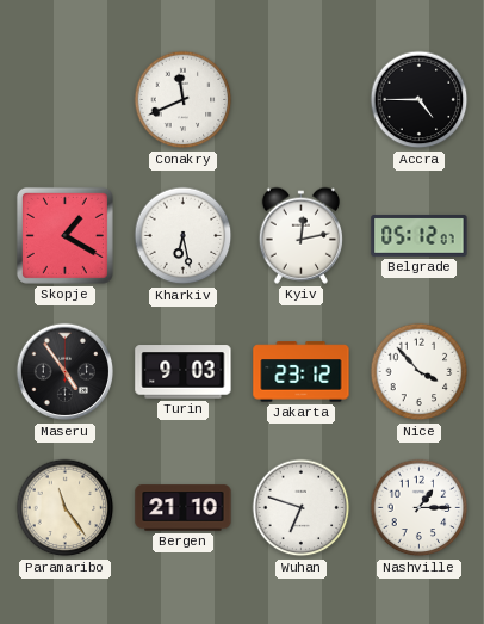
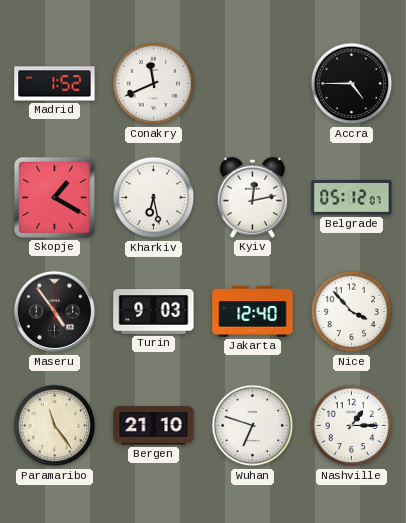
Madrid: none -> 1:52 (55, 84)
Jakarta: 23:12 -> 12:40 (253, 312)
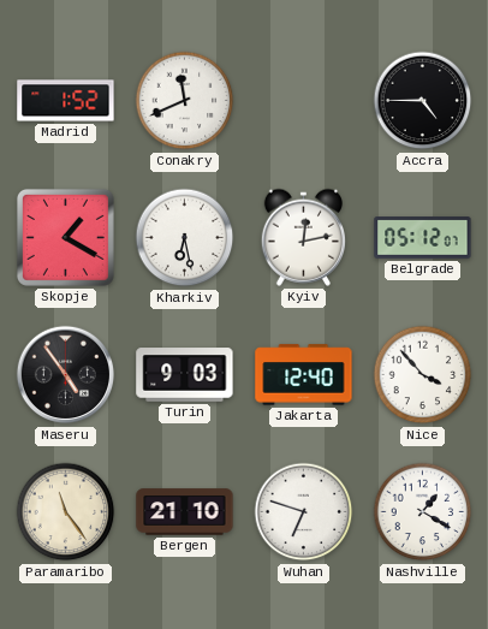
Nashville: 1:15 -> 1:20 (423, 512)
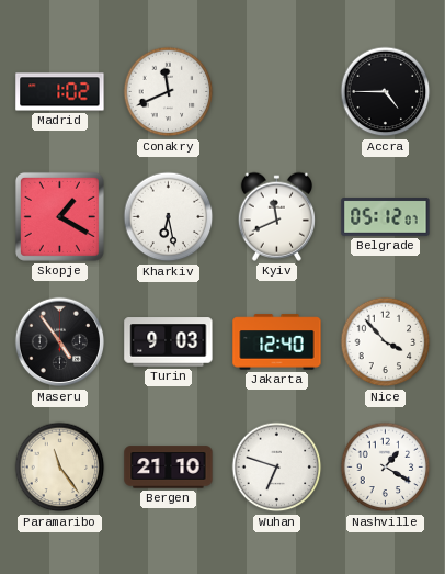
Madrid: 1:52 -> 1:02 (60, 92)
Kyiv: 12:13 -> 11:41 (276, 216)
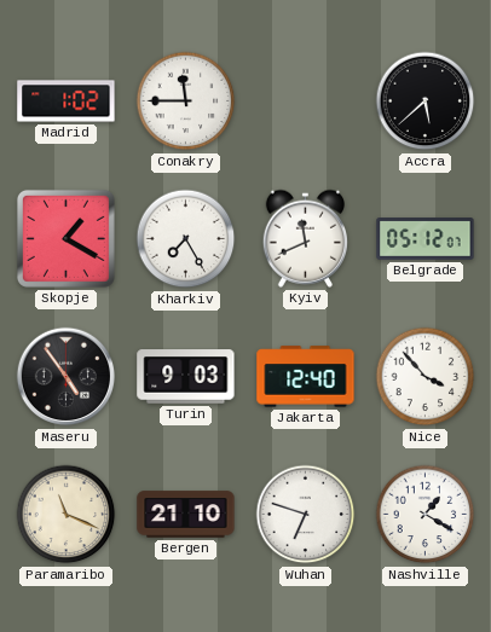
Conakry: 11:41 -> 11:45 (186, 102)
Accra: 4:45 -> 5:38 (426, 102)
Kharkiv: 6:28 -> 7:25 (186, 239)
Paramaribo: 11:24 -> 11:19 (67, 515)
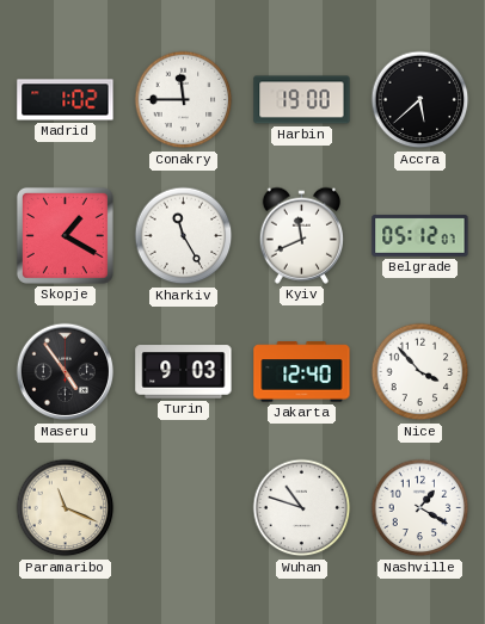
Harbin: none -> 19:00 (302, 100)
Kharkiv: 7:25 -> 11:25 (184, 236)
Bergen: 21:10 -> none (186, 515)
Wuhan: 6:48 -> 10:48 (302, 508)
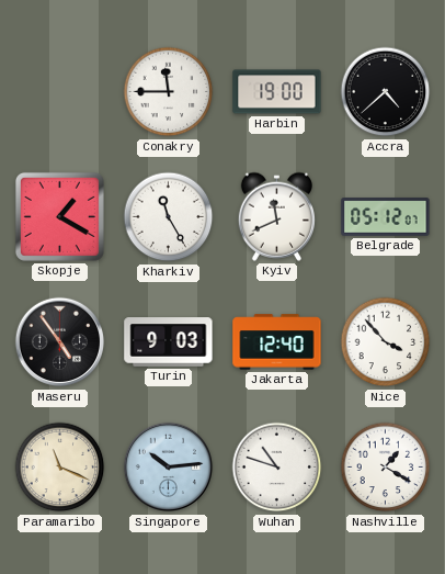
Madrid: 1:02 -> none (66, 100)
Accra: 5:38 -> 4:38 (386, 92)
Singapore: none -> 10:14 (169, 468)
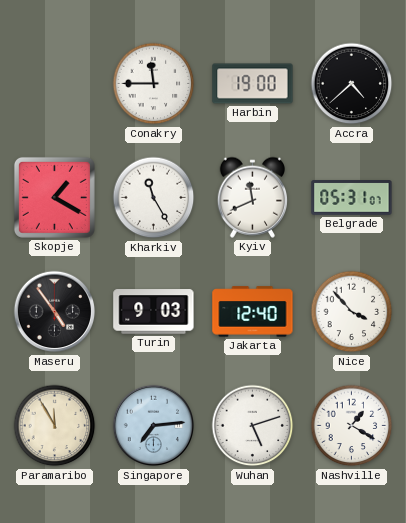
Belgrade: 05:12 -> 05:31 (352, 198)
Paramaribo: 11:19 -> 11:55 (55, 426)
Singapore: 10:14 -> 7:14 (154, 426)
Wuhan: 10:48 -> 5:12 (253, 426)
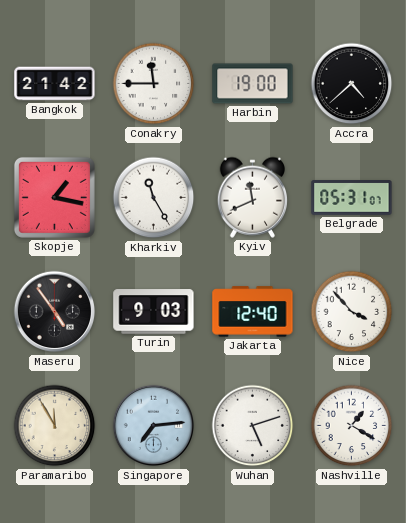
Bangkok: none -> 21:42 (55, 84)
Skopje: 1:20 -> 1:17 (54, 197)
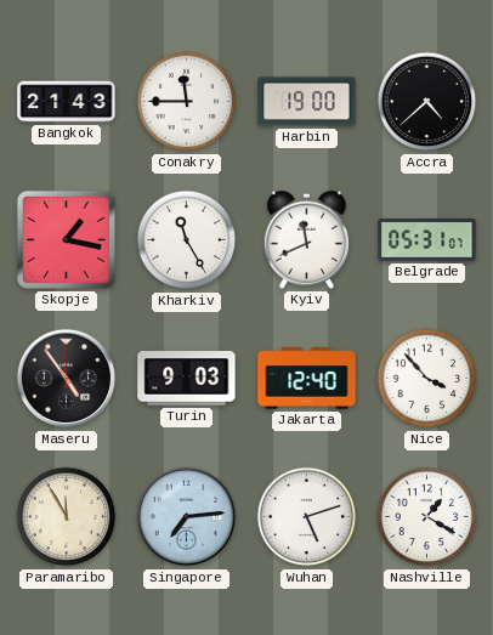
Bangkok: 21:42 -> 21:43 (67, 102)
